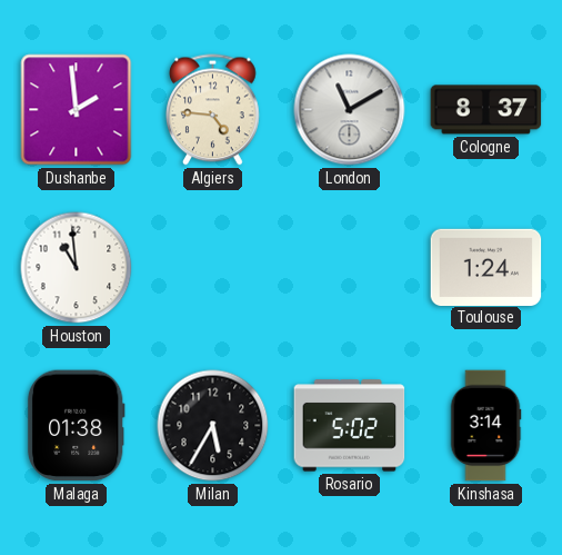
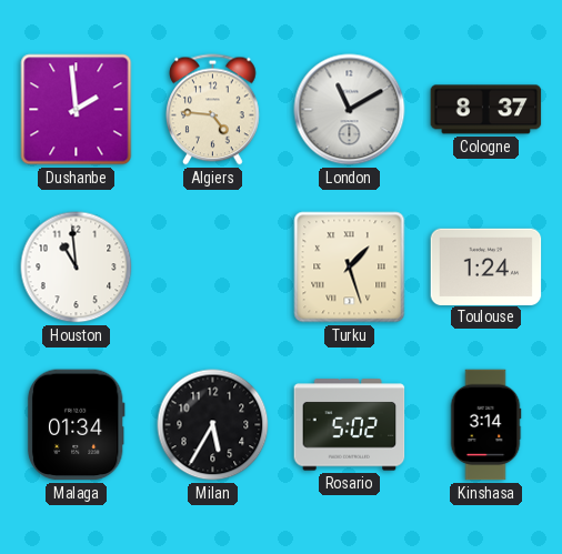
Turku: none -> 1:27 (350, 268)
Malaga: 01:38 -> 01:34 (76, 425)
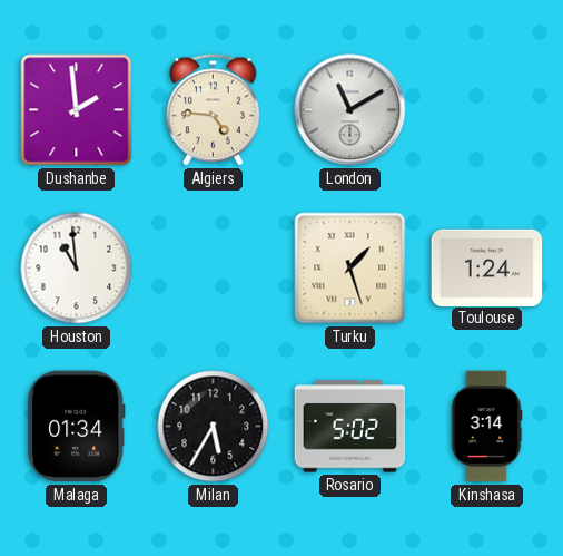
Cologne: 8:37 -> none (486, 110)
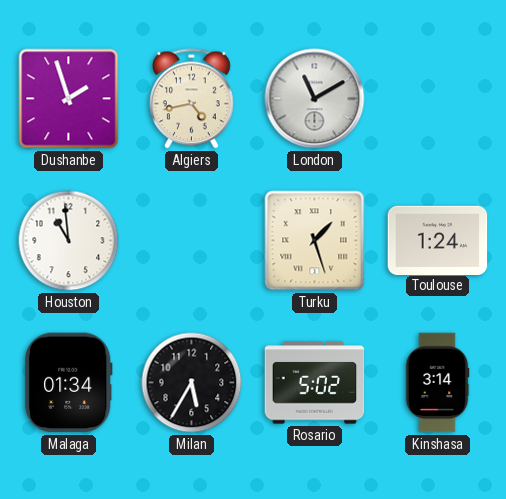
Dushanbe: 1:59 -> 1:57 (69, 99)
Algiers: 4:46 -> 4:43 (192, 99)
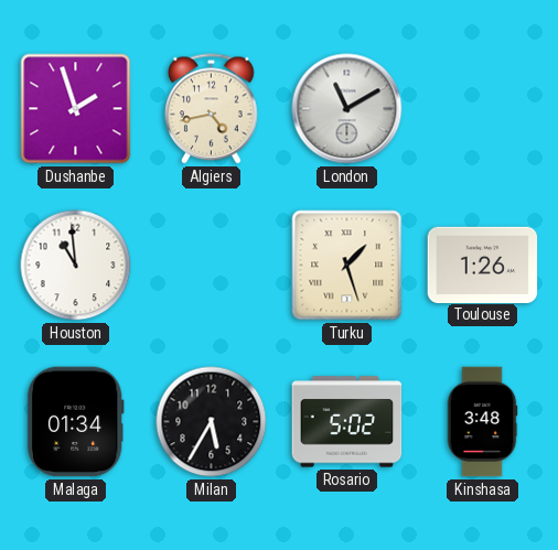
Toulouse: 1:24 -> 1:26 (483, 265)
Kinshasa: 3:14 -> 3:48 (482, 422)
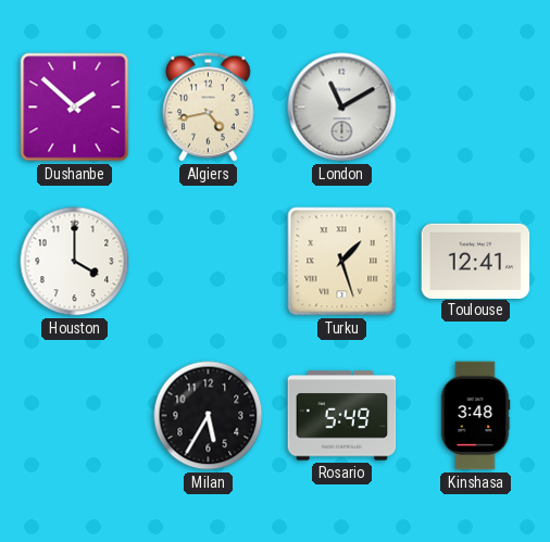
Dushanbe: 1:57 -> 1:52 (75, 108)
Houston: 10:59 -> 4:00 (75, 262)
Toulouse: 1:26 -> 12:41 (476, 261)
Malaga: 01:34 -> none (75, 422)
Rosario: 5:02 -> 5:49 (342, 416)
